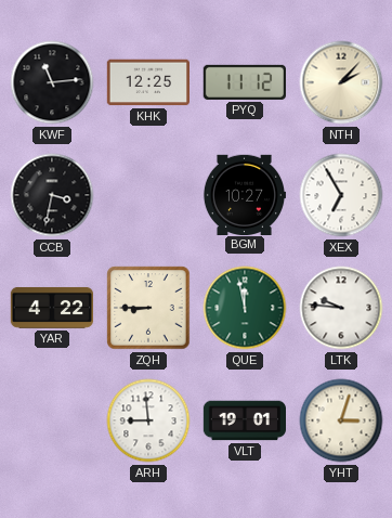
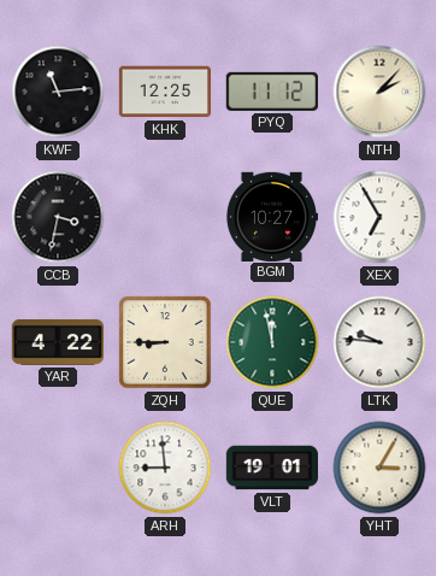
YHT: 3:03 -> 3:05 (379, 468)
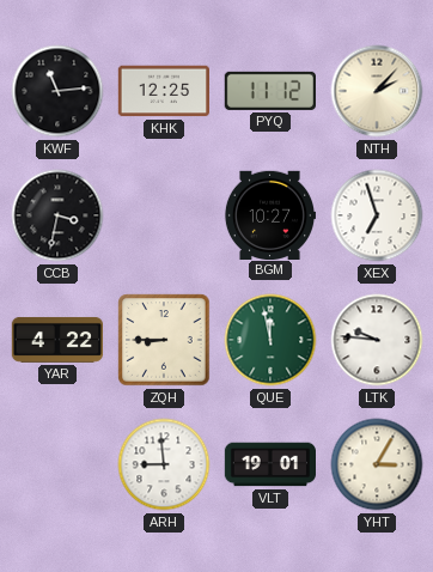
XEX: 6:55 -> 6:57 (377, 215)
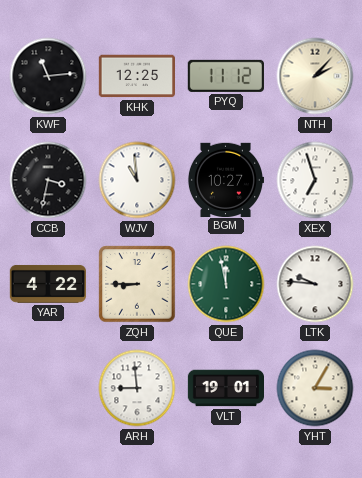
WJV: none -> 10:59 (137, 180)
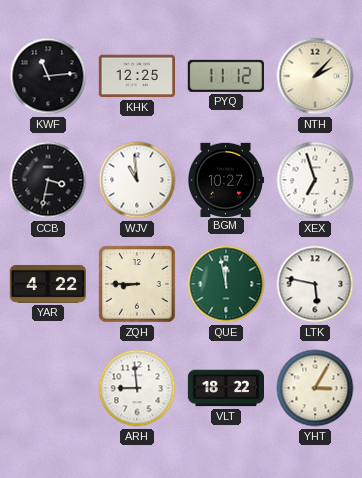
LTK: 9:46 -> 5:47 (315, 284)
VLT: 19:01 -> 18:22 (225, 388)
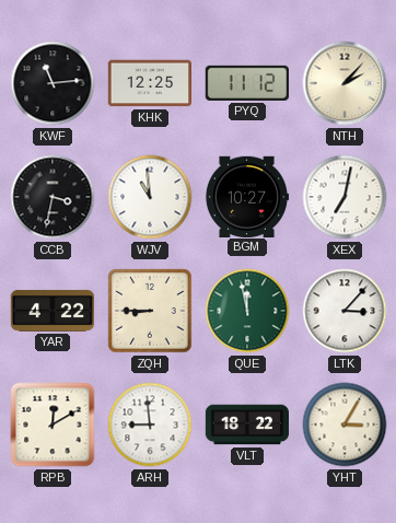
XEX: 6:57 -> 7:02 (345, 197)
LTK: 5:47 -> 3:07 (345, 311)
RPB: none -> 12:10 (53, 425)
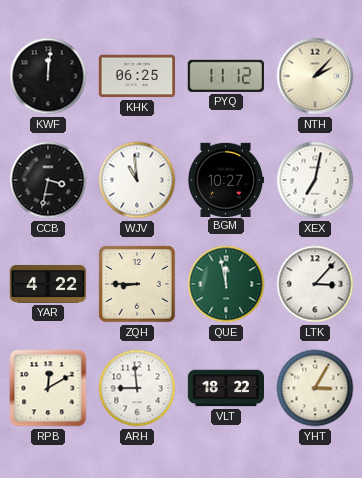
KWF: 11:14 -> 12:01 (48, 76)
KHK: 12:25 -> 06:25 (136, 76)
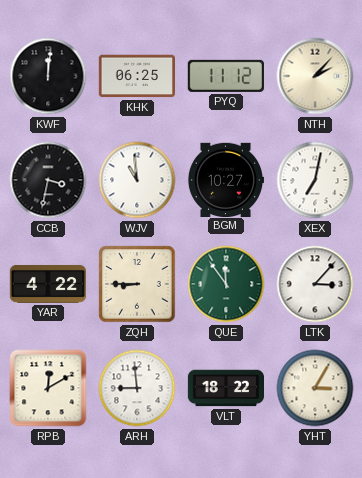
QUE: 11:58 -> 11:54 (226, 284)
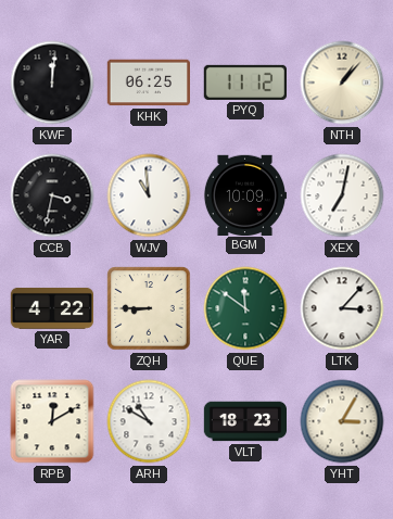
NTH: 2:07 -> 1:07 (342, 83)
BGM: 10:27 -> 10:09 (244, 194)
QUE: 11:54 -> 11:51 (245, 308)
ARH: 8:59 -> 10:50 (149, 421)
VLT: 18:22 -> 18:23 (244, 421)
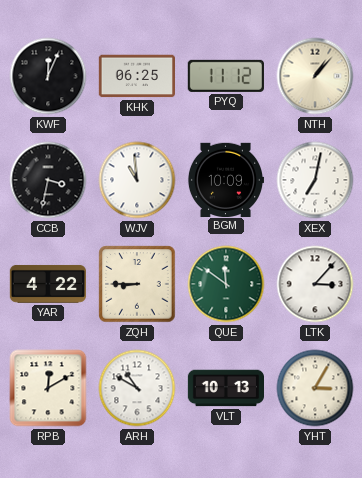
KWF: 12:01 -> 12:04 (48, 76)
VLT: 18:23 -> 10:13 (225, 388)
